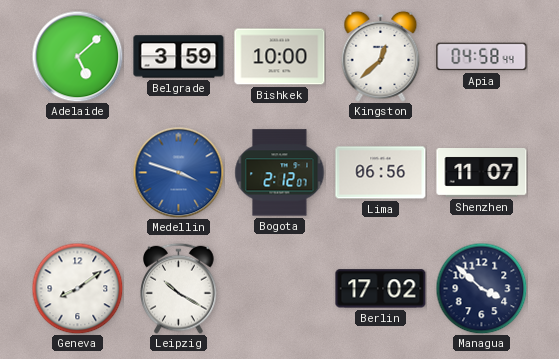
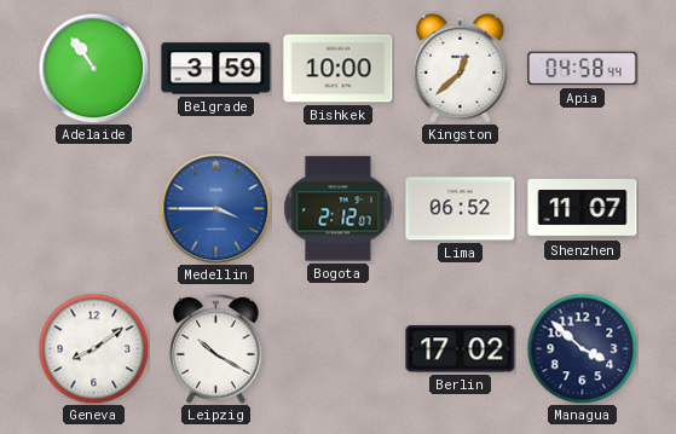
Adelaide: 5:08 -> 10:54 (93, 68)
Medellin: 3:48 -> 3:45 (215, 208)
Lima: 06:56 -> 06:52 (461, 209)
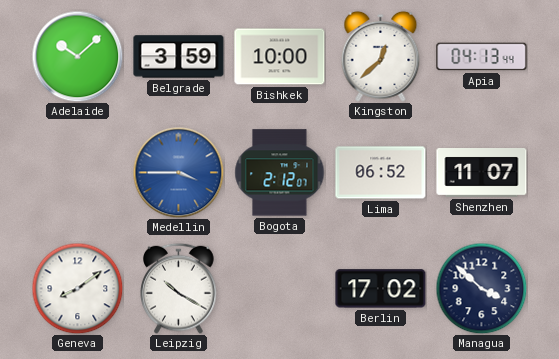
Adelaide: 10:54 -> 10:08 (77, 56)
Apia: 04:58 -> 04:13 (482, 57)
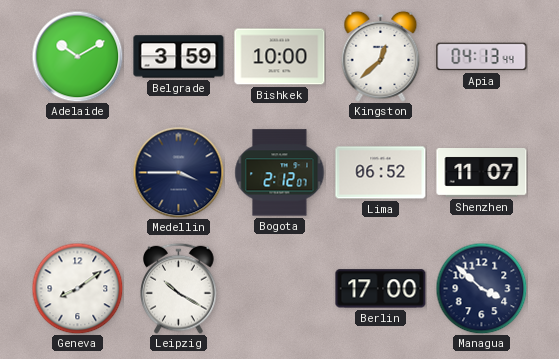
Adelaide: 10:08 -> 10:10 (77, 56)
Medellin dial: blue -> navy (178, 172)
Berlin: 17:02 -> 17:00 (381, 289)
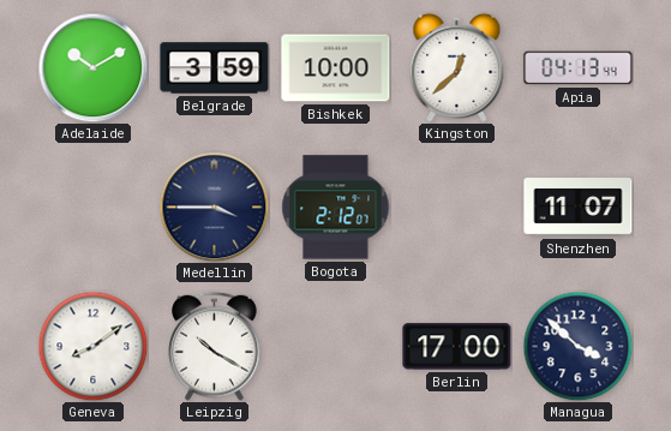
Lima: 06:52 -> none (381, 173)
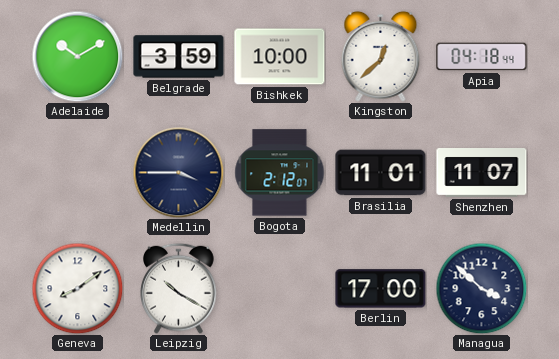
Apia: 04:13 -> 04:18 (482, 57)
Brasilia: none -> 11:01 (381, 173)
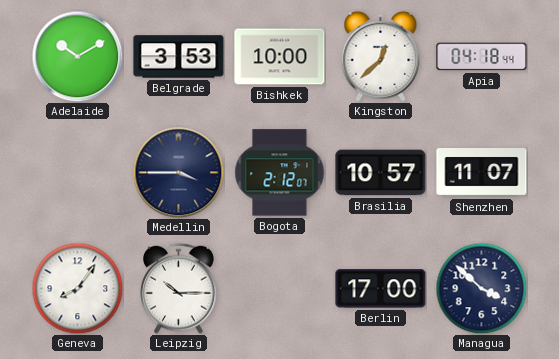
Belgrade: 3:59 -> 3:53 (179, 57)
Brasilia: 11:01 -> 10:57 (381, 173)
Geneva: 8:09 -> 8:06 (77, 288)
Leipzig: 10:20 -> 10:15 (179, 288)
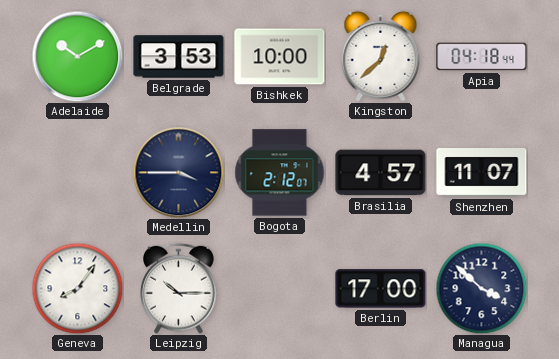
Brasilia: 10:57 -> 4:57 (381, 173)
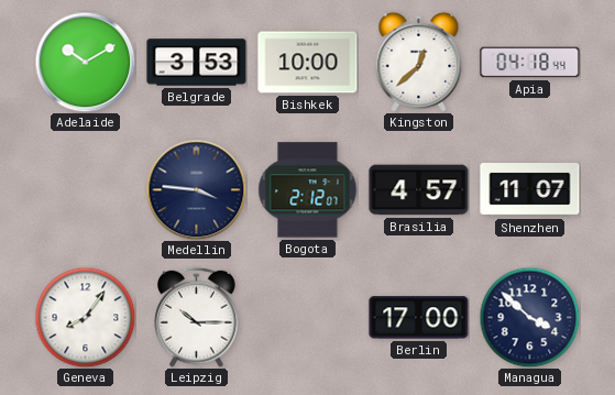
Medellin: 3:45 -> 3:46 (196, 189)
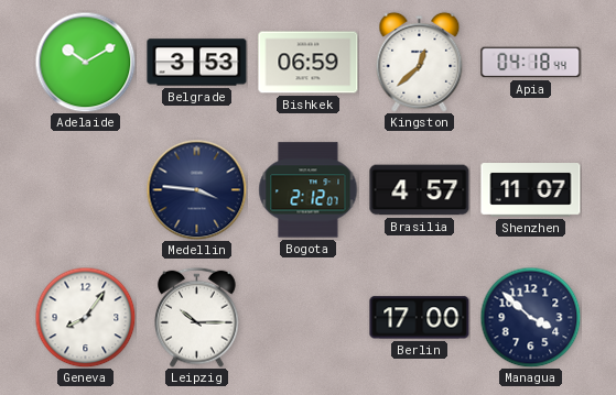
Bishkek: 10:00 -> 06:59 (309, 63)
